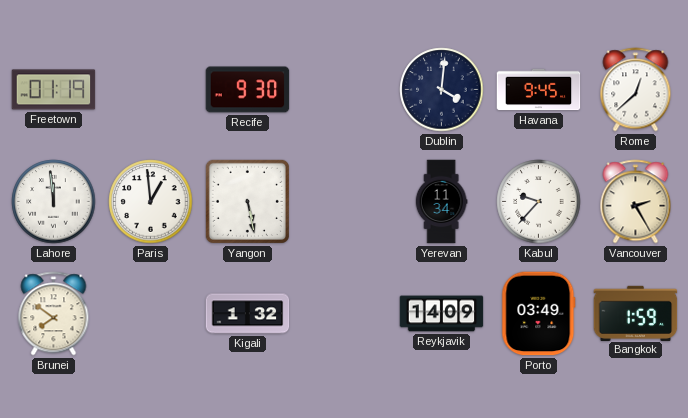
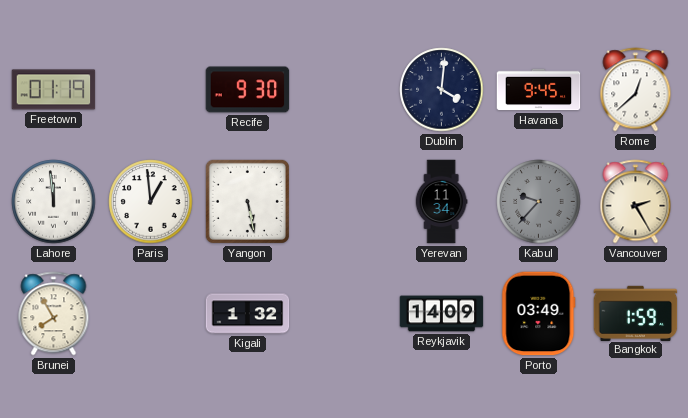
Kabul dial: white -> grey (539, 202)
Brunei: 7:51 -> 7:55 (54, 314)
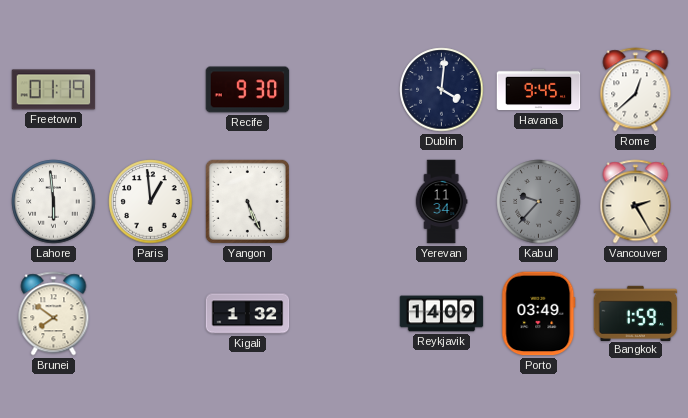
Lahore: 11:59 -> 5:59 (54, 202)
Yangon: 5:28 -> 5:26 (247, 201)
Brunei: 7:55 -> 7:51 (54, 314)
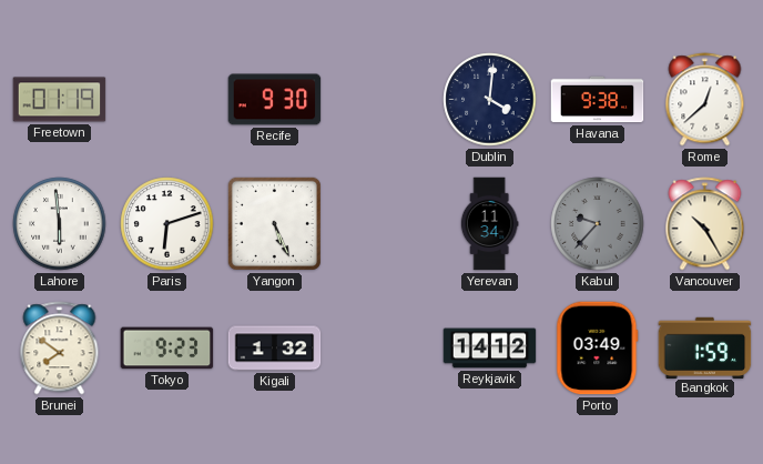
Havana: 9:45 -> 9:38 (598, 100)
Paris: 12:59 -> 6:12 (167, 224)
Vancouver: 2:25 -> 10:25 (705, 224)
Tokyo: none -> 9:23 (167, 349)
Reykjavik: 14:09 -> 14:12 (490, 349)
